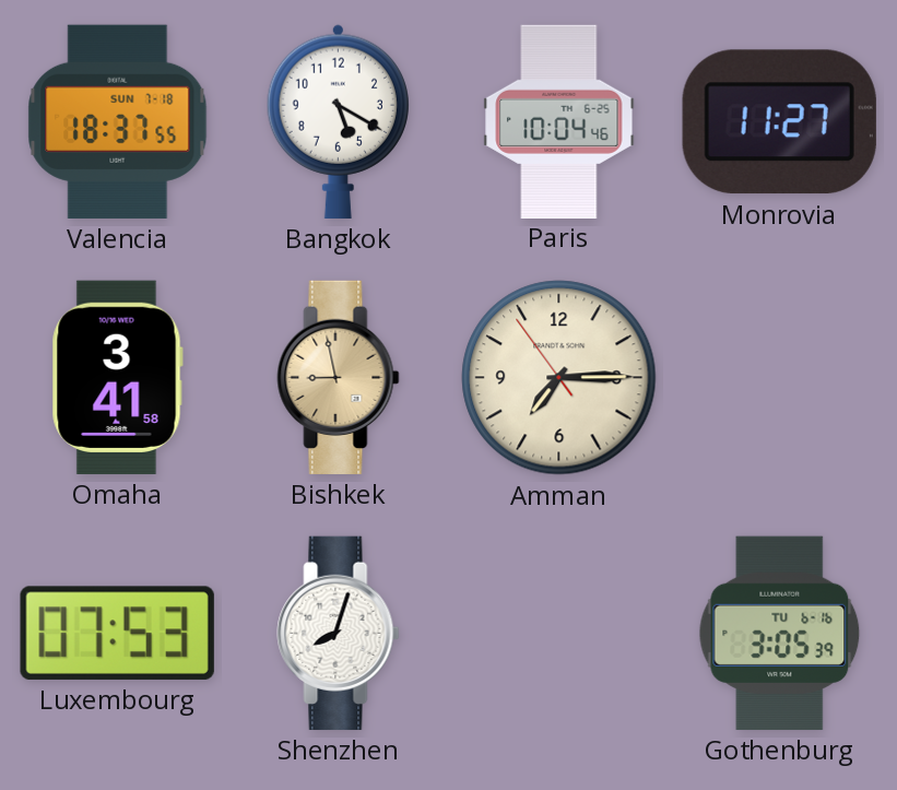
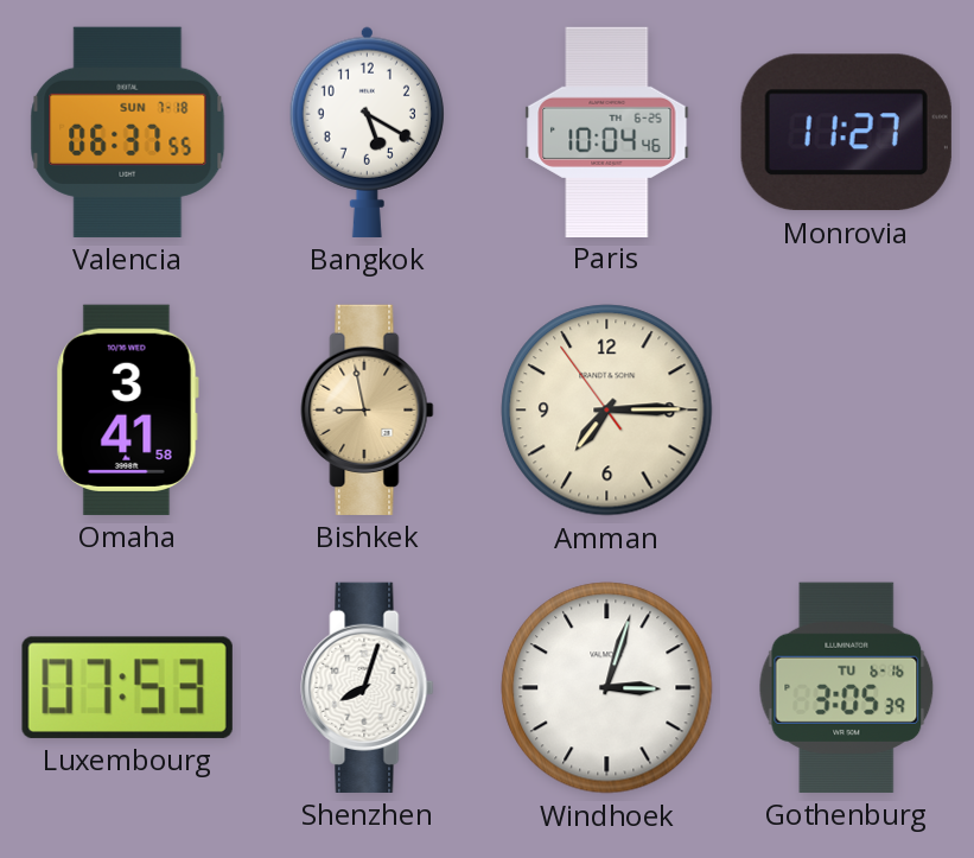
Valencia: 18:37 -> 06:37 (128, 132)
Windhoek: none -> 3:03 (607, 688)
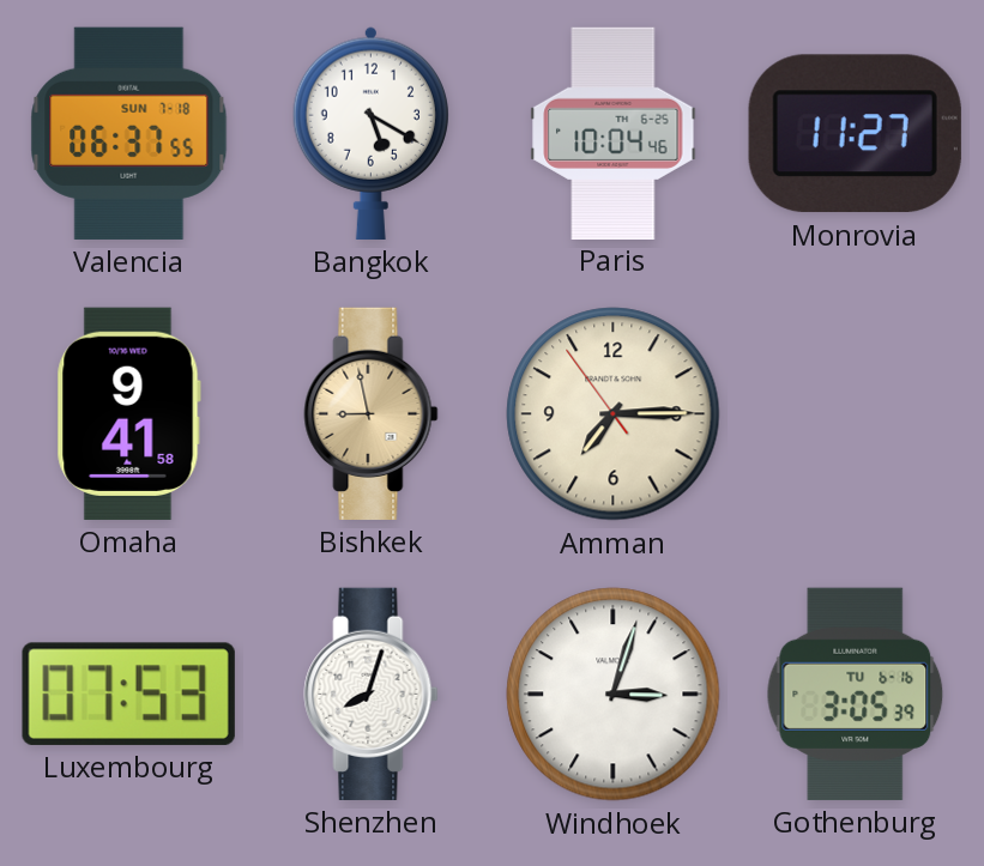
Omaha: 3:41 -> 9:41 (128, 413)
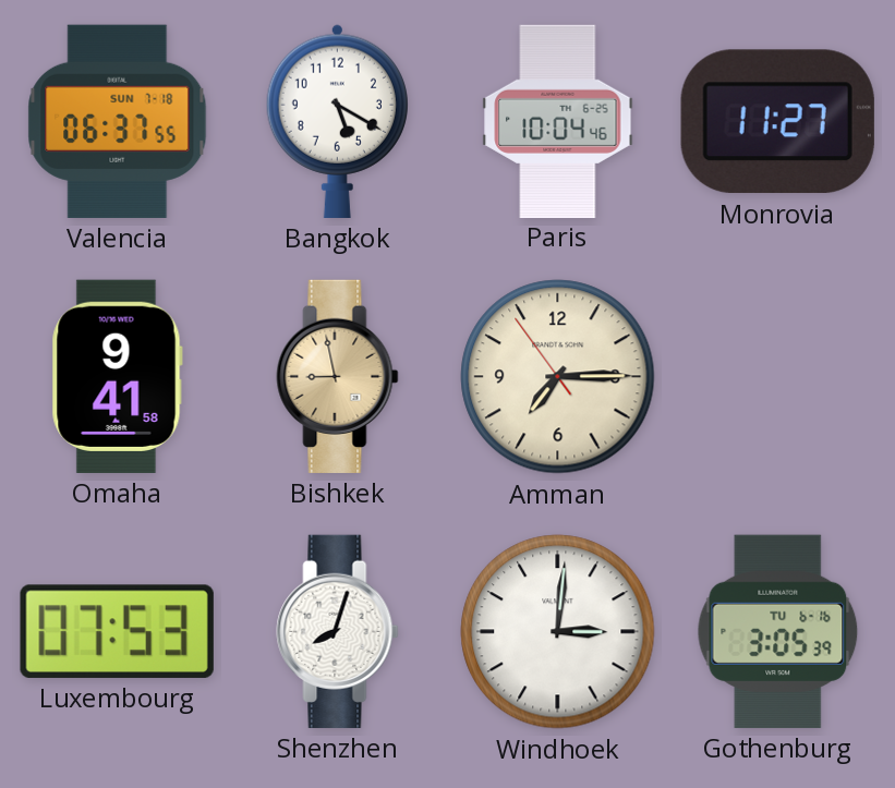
Windhoek: 3:03 -> 3:01 (558, 632)
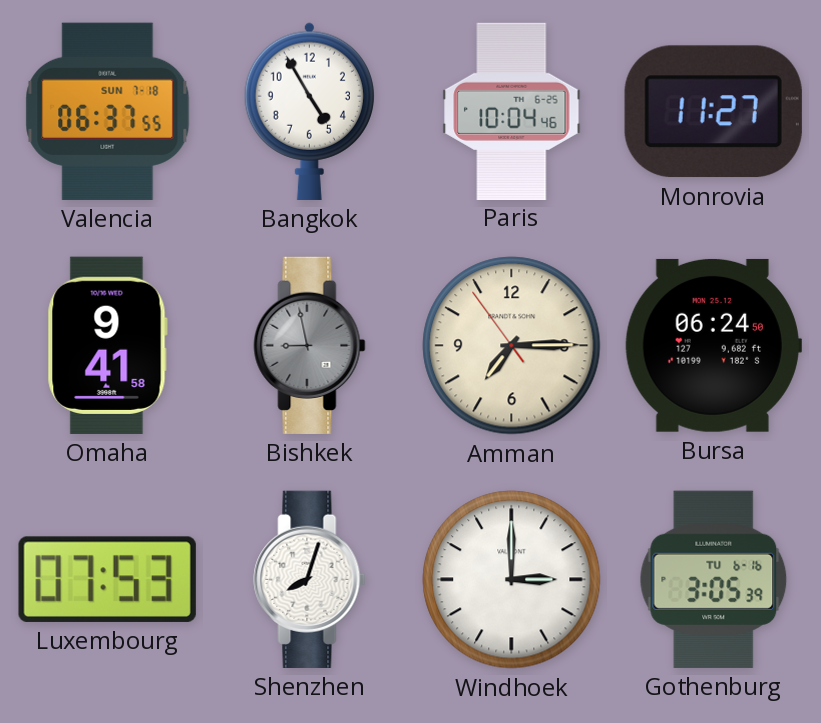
Bangkok: 5:20 -> 4:55 (309, 111)
Bishkek dial: champagne -> grey (310, 345)
Bursa: none -> 06:24 (713, 345)
Windhoek: 3:01 -> 3:00 (512, 580)
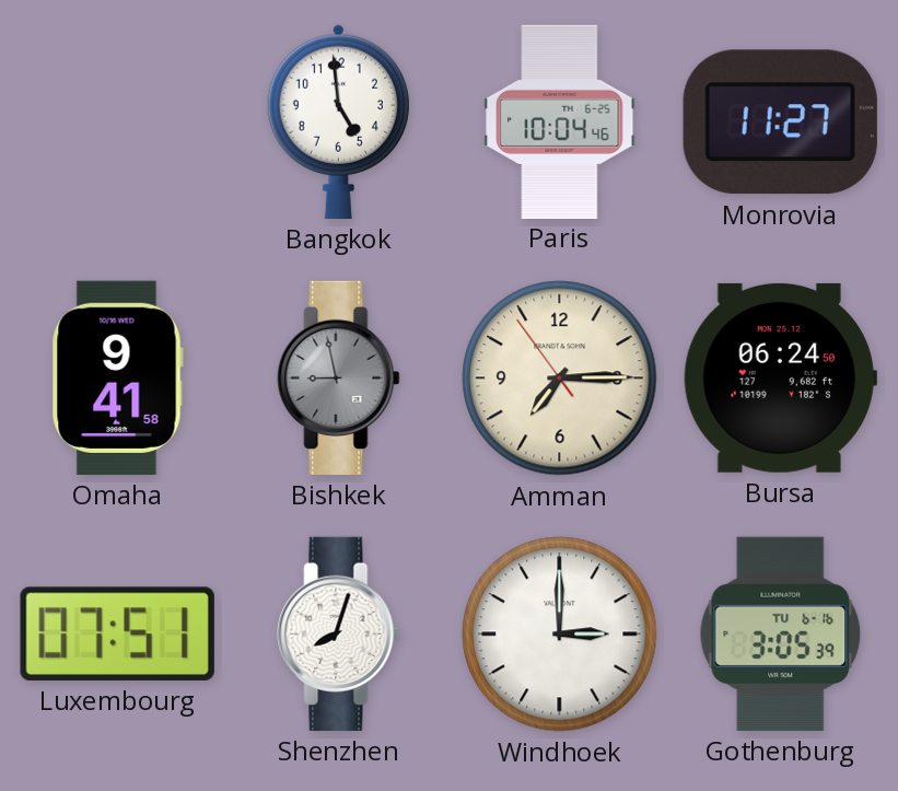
Valencia: 06:37 -> none (108, 111)
Bangkok: 4:55 -> 4:59 (338, 121)
Luxembourg: 07:53 -> 07:51 (117, 633)
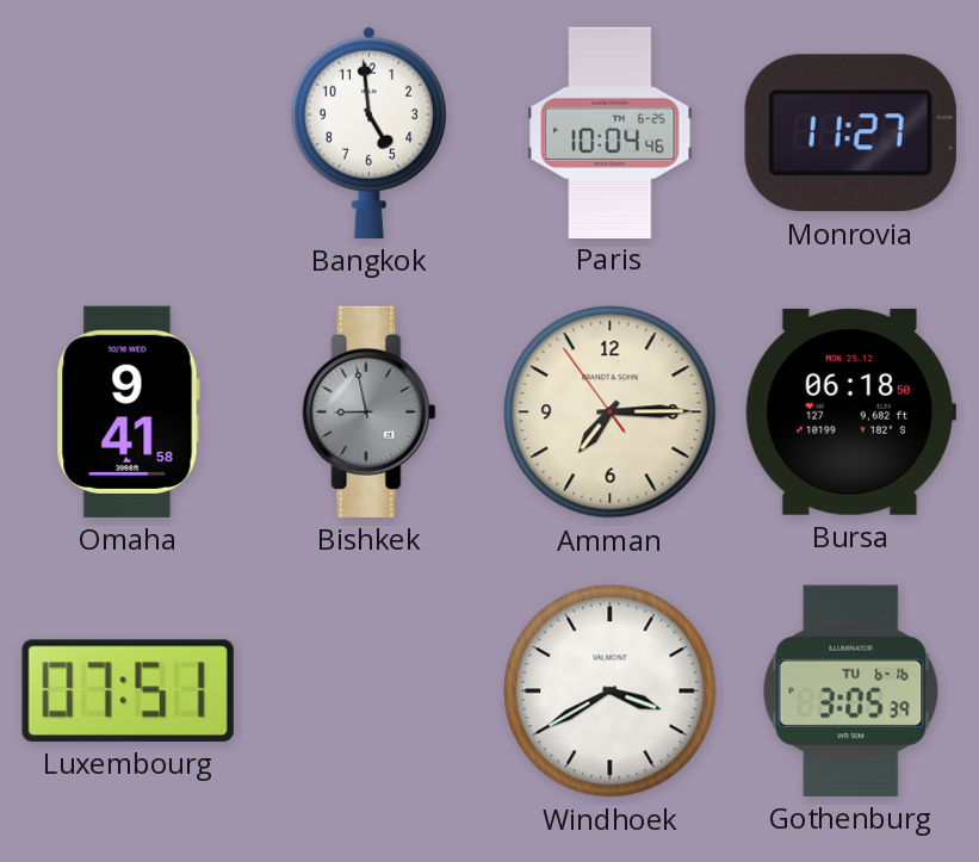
Bursa: 06:24 -> 06:18 (850, 411)
Shenzhen: 8:03 -> none (339, 633)
Windhoek: 3:00 -> 3:40 (611, 692)
